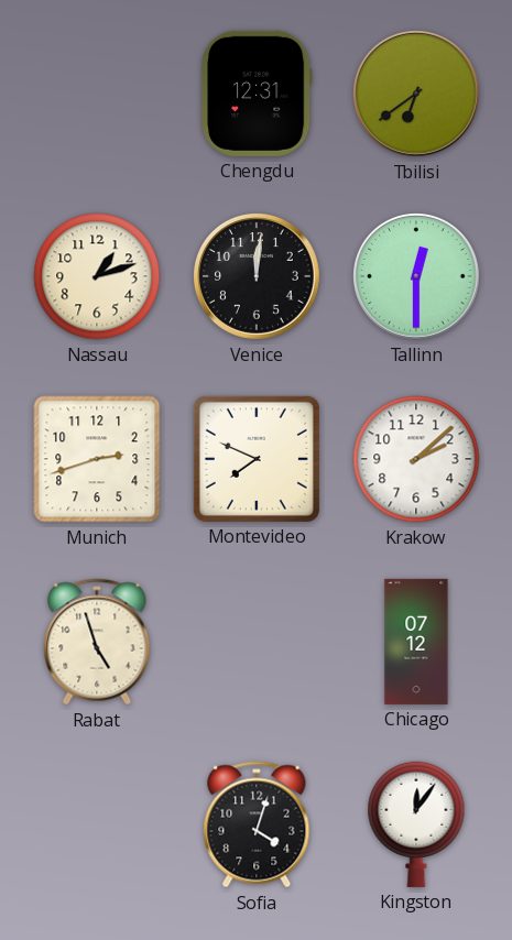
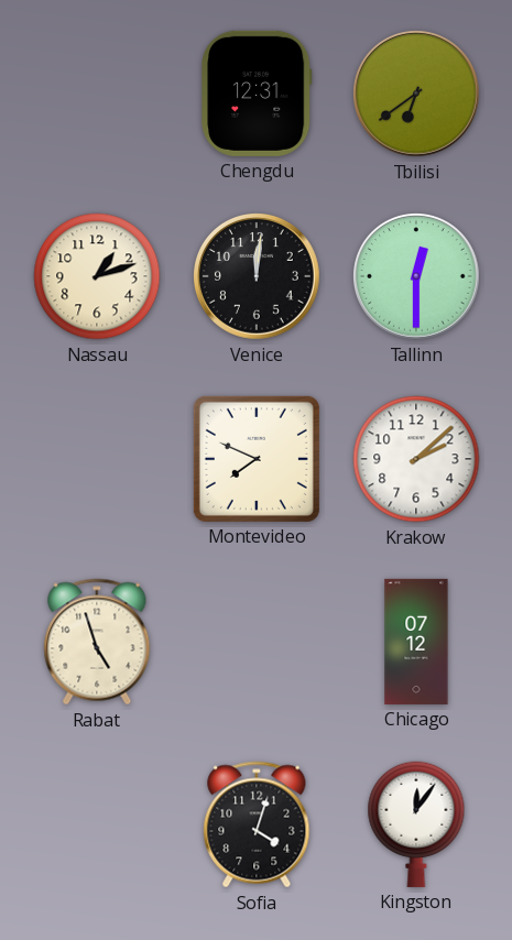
Munich: 2:42 -> none (97, 459)
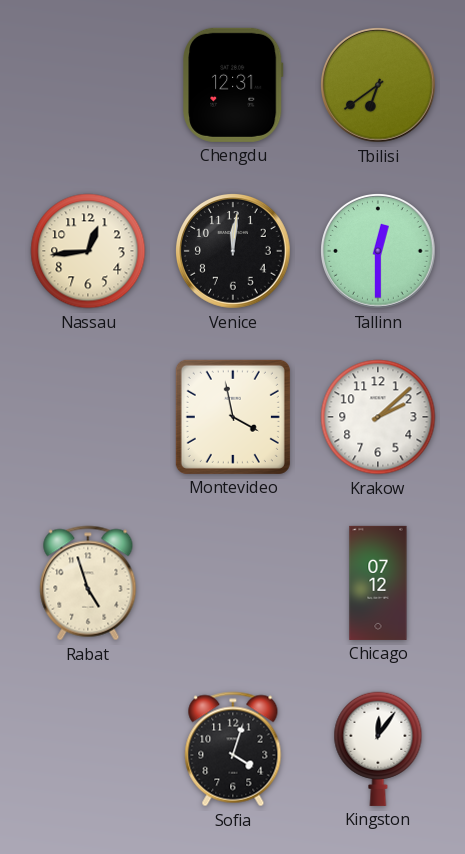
Nassau: 1:12 -> 12:44 (88, 251)
Montevideo: 7:49 -> 3:58 (233, 417)
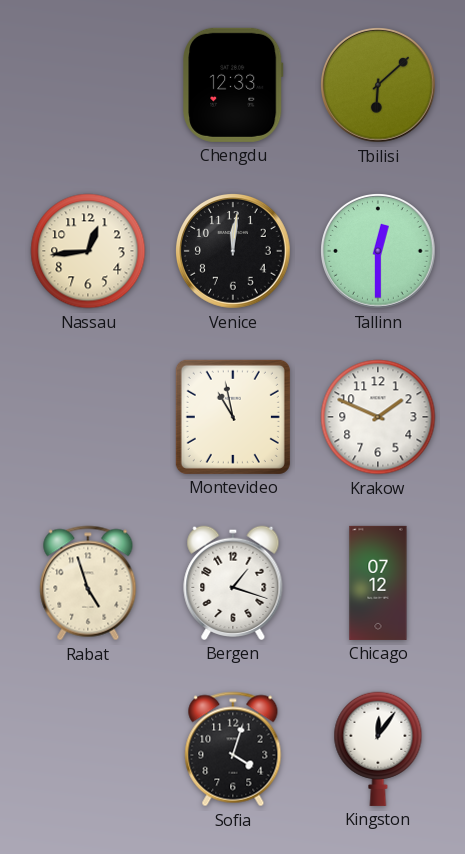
Chengdu: 12:31 -> 12:33 (233, 85)
Tbilisi: 6:39 -> 6:08 (379, 86)
Montevideo: 3:58 -> 10:58 (233, 417)
Krakow: 2:08 -> 1:49 (378, 417)
Bergen: none -> 1:18 (233, 583)
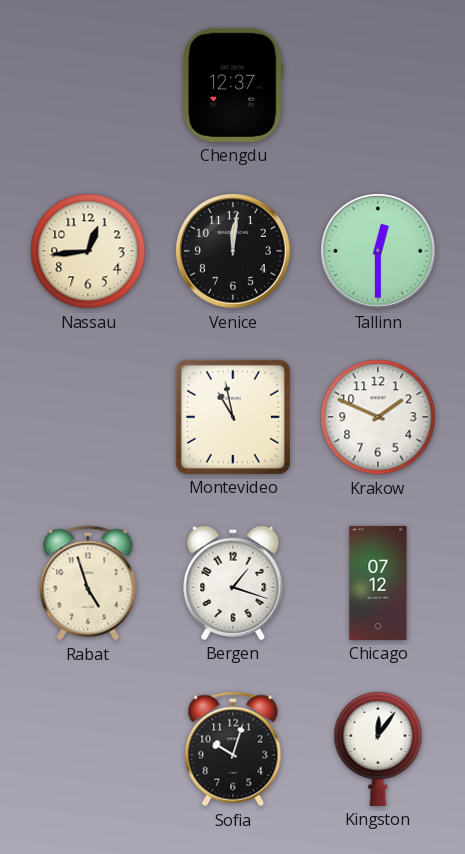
Chengdu: 12:33 -> 12:37 (233, 85)
Tbilisi: 6:08 -> none (379, 86)
Sofia: 4:03 -> 10:03 (233, 749)
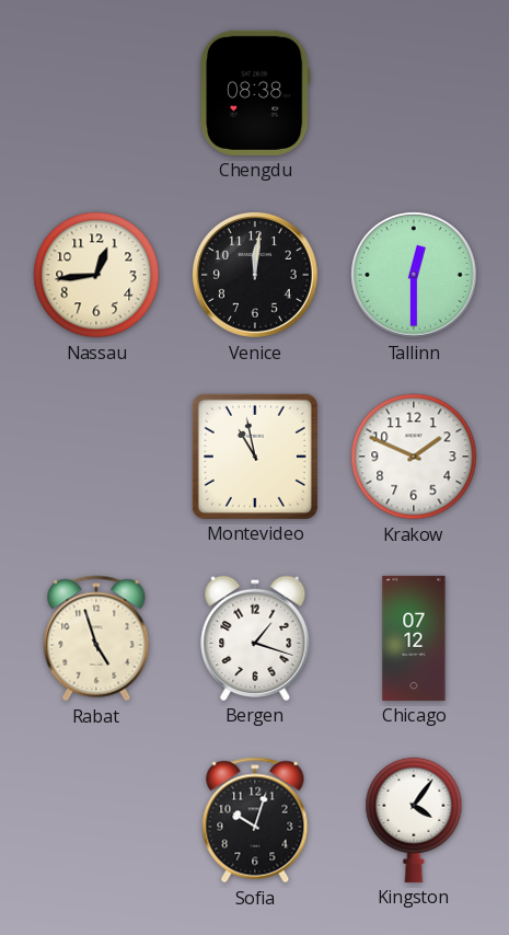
Chengdu: 12:37 -> 08:38 (255, 93)
Kingston: 12:06 -> 4:06 (414, 820)
